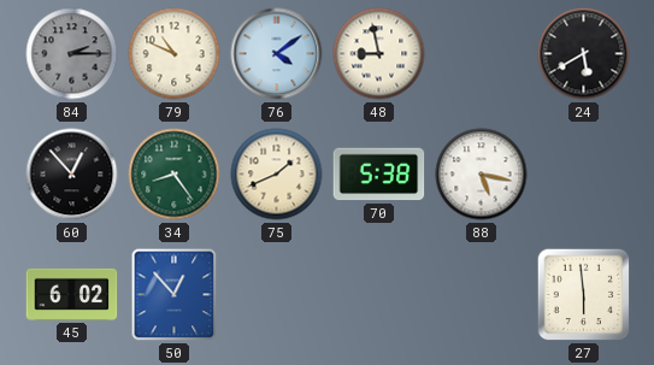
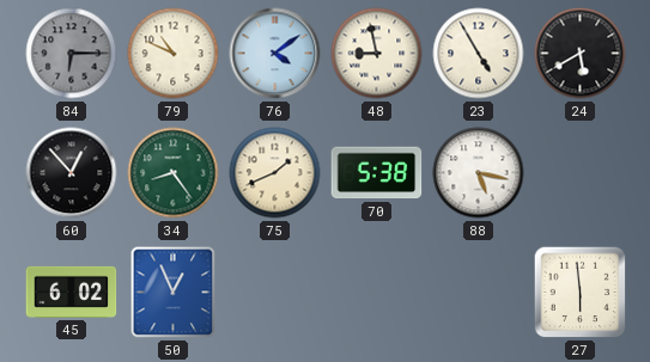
84: 2:15 -> 6:15 (72, 54)
23: none -> 4:55 (479, 54)
50: 12:53 -> 12:56 (174, 293)
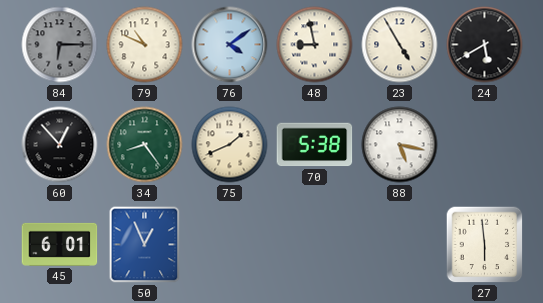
45: 6:02 -> 6:01 (60, 244)
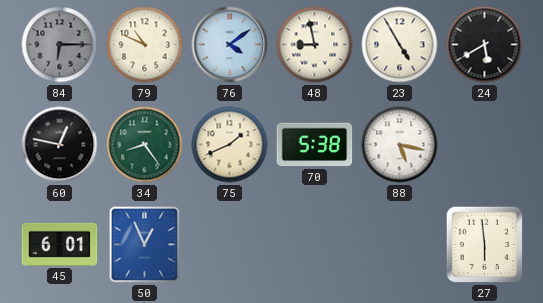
60: 12:53 -> 12:47 (60, 145)
